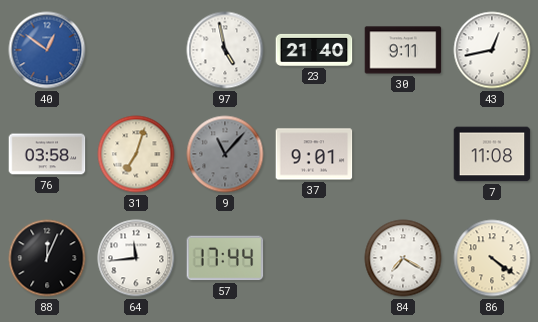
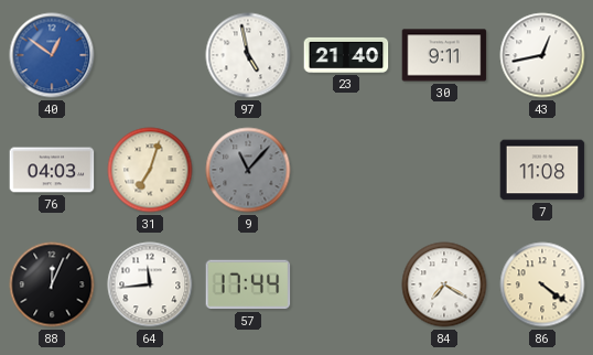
76: 03:58 -> 04:03 (52, 170)
37: 9:01 -> none (314, 154)
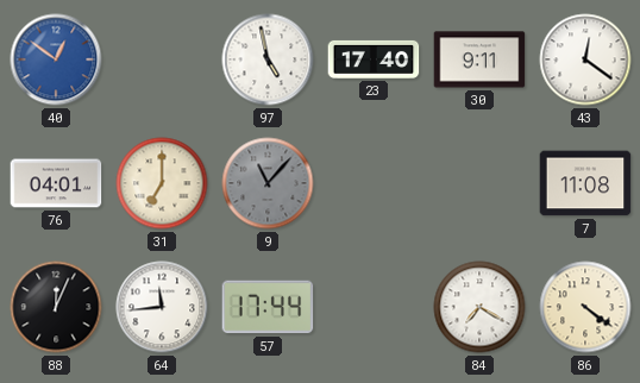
23: 21:40 -> 17:40 (374, 59)
43: 12:43 -> 12:21 (585, 59)
76: 04:03 -> 04:01 (56, 183)
31: 7:03 -> 7:00 (162, 183)
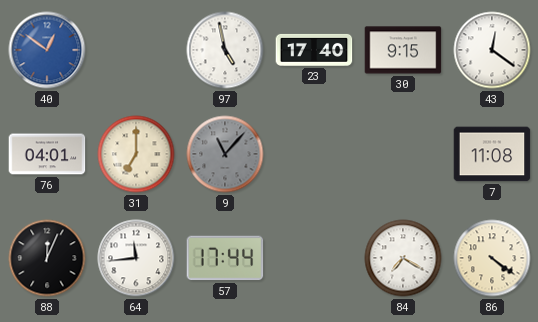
30: 9:11 -> 9:15 (403, 50)
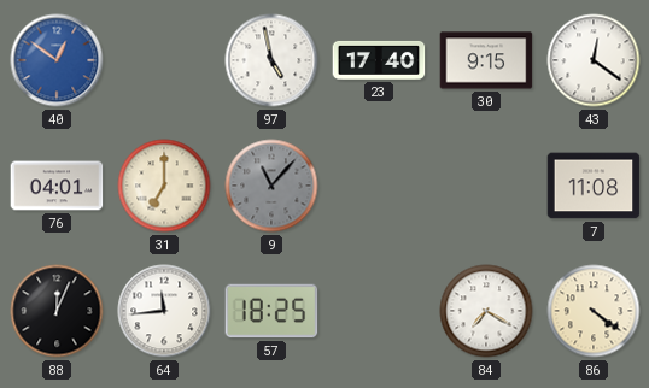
57: 17:44 -> 18:25 (271, 311)
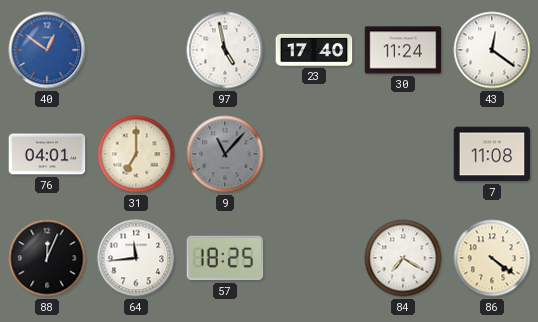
30: 9:15 -> 11:24 (403, 50)
